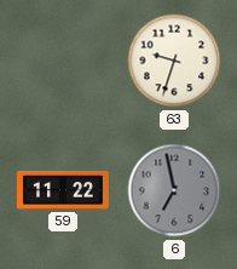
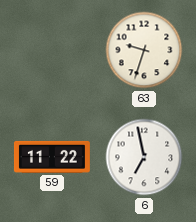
6 dial: grey -> white (144, 157)
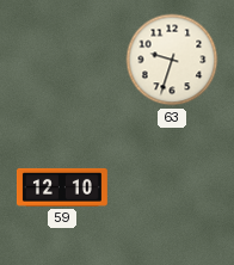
59: 11:22 -> 12:10 (62, 187)
6: 6:58 -> none (144, 157)
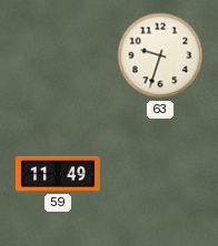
59: 12:10 -> 11:49 (58, 174)
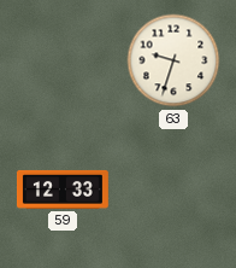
59: 11:49 -> 12:33 (63, 190)
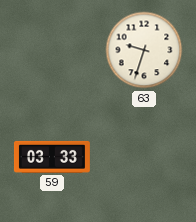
59: 12:33 -> 03:33 (52, 157)
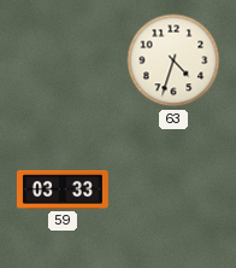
63: 9:33 -> 4:33 (173, 60)
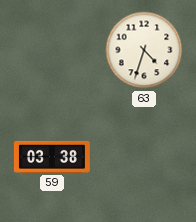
59: 03:33 -> 03:38 (52, 157)
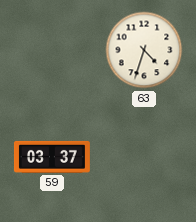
59: 03:38 -> 03:37 (52, 157)
